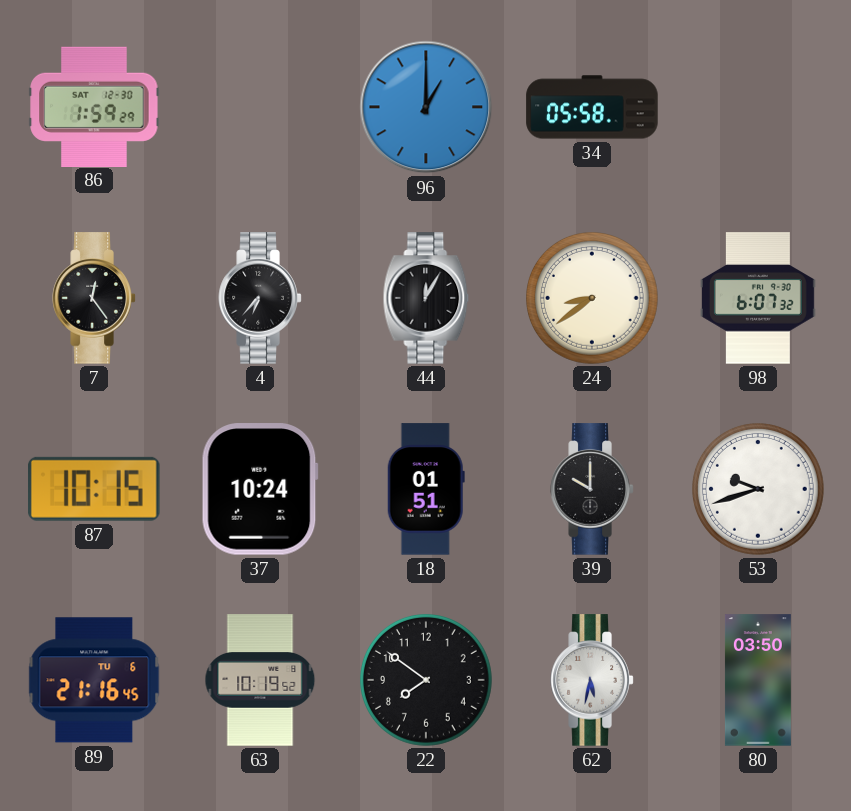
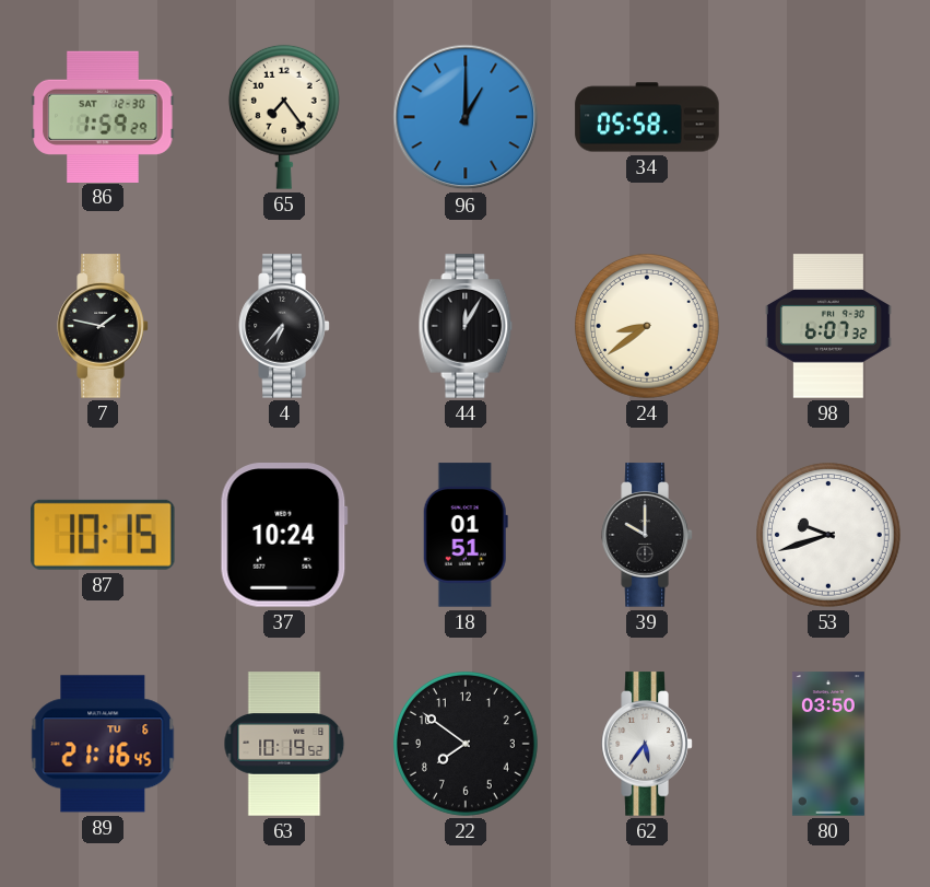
65: none -> 7:24 (284, 117)
7: 12:24 -> 1:47 (103, 326)
62: 5:32 -> 5:36 (647, 744)
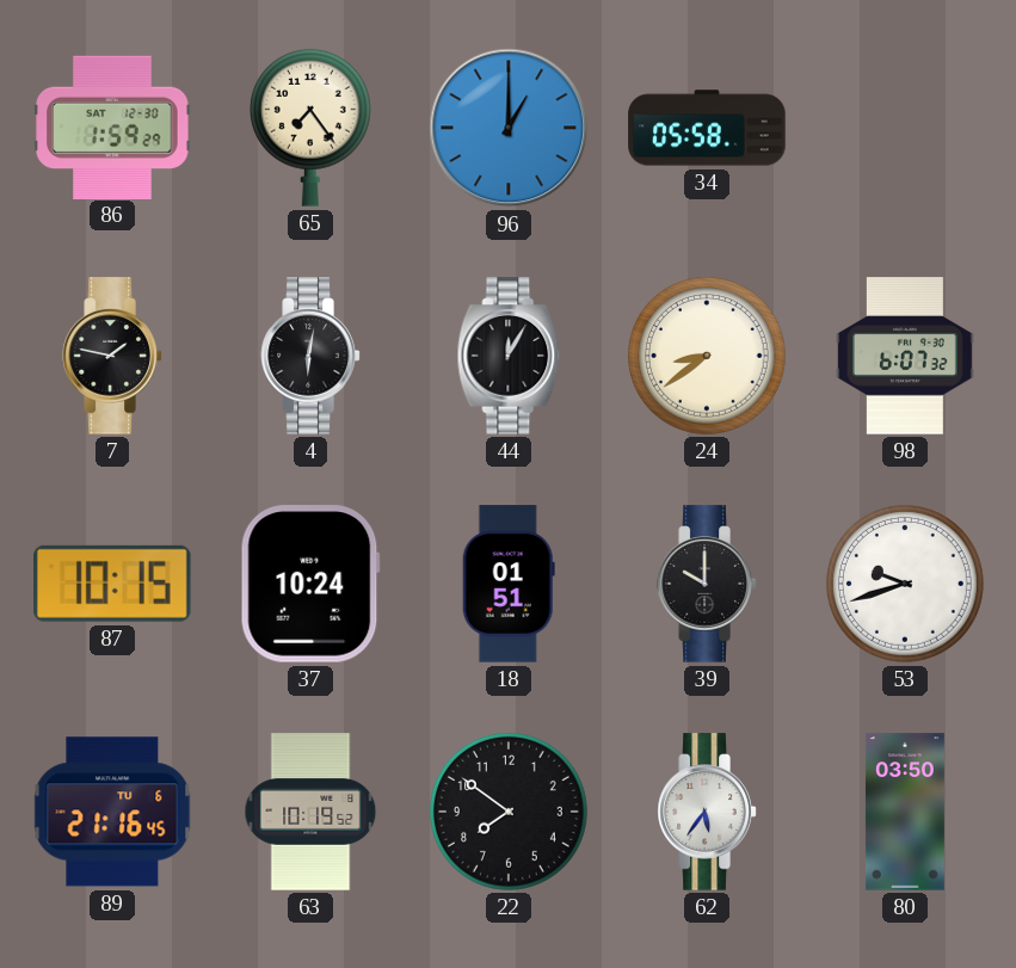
4: 6:37 -> 6:02 (310, 356)
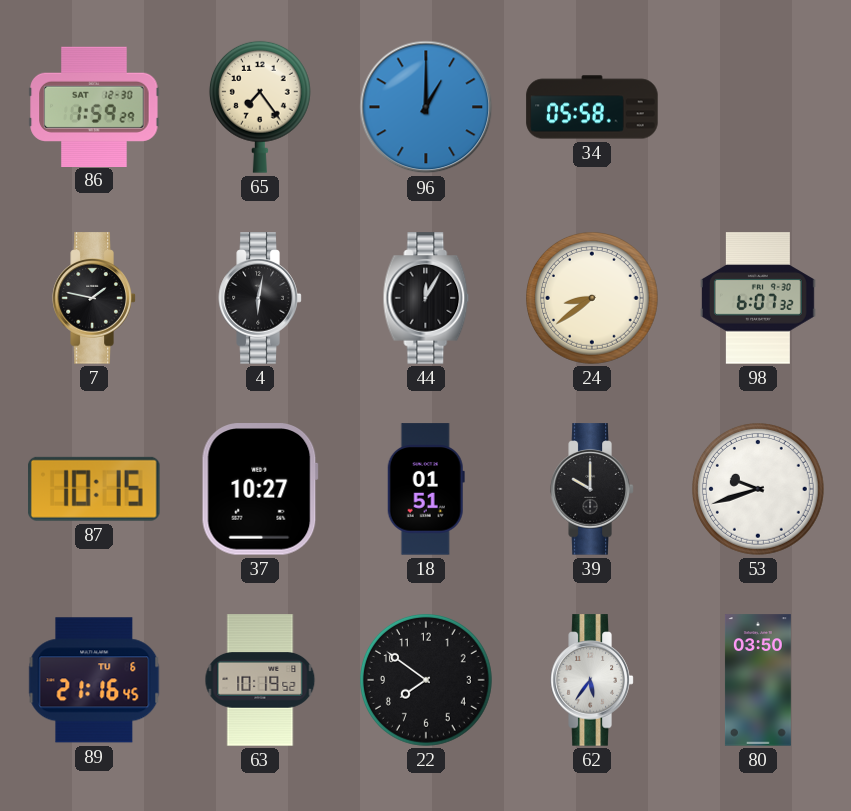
37: 10:24 -> 10:27 (260, 489)
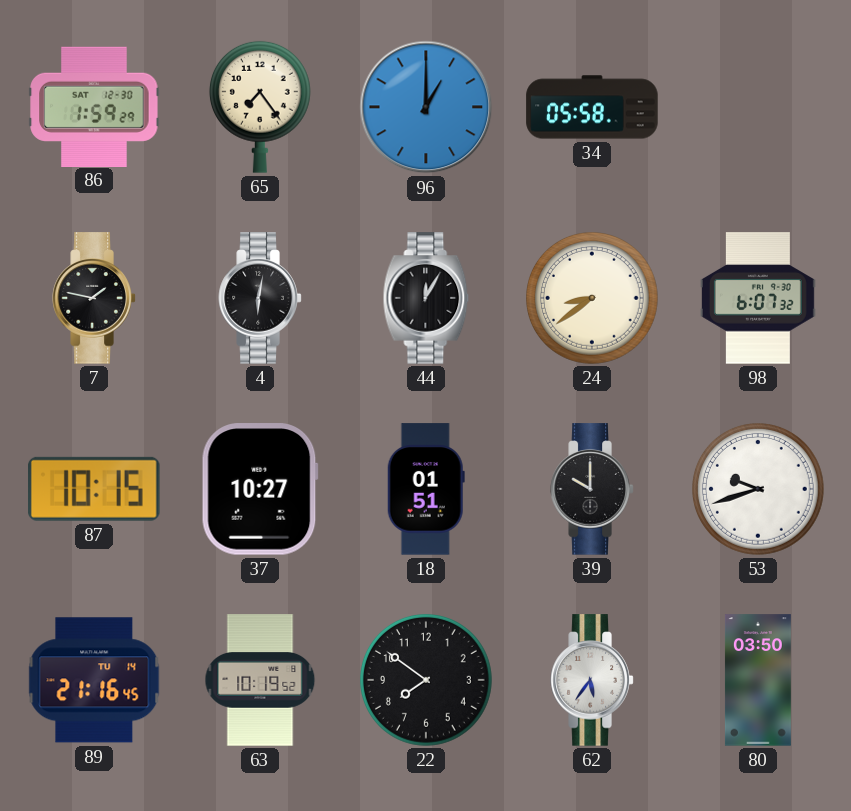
89 date: TU 6 -> TU 14 (94, 680)
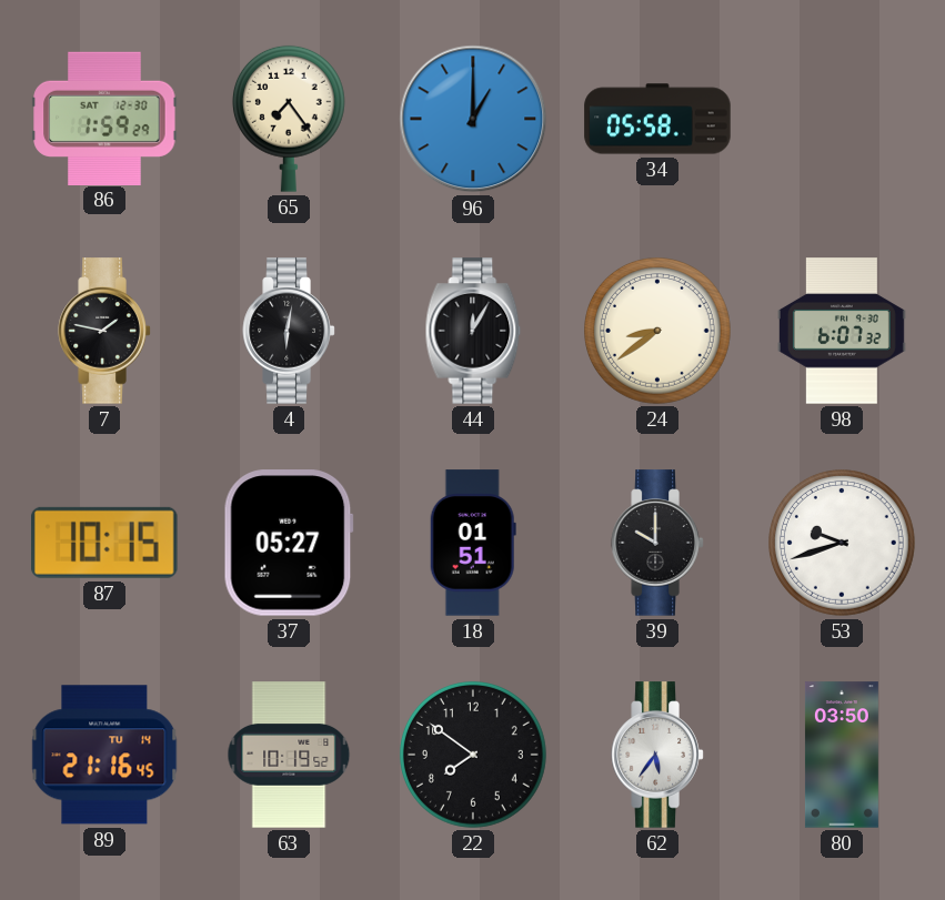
37: 10:27 -> 05:27 (289, 543)
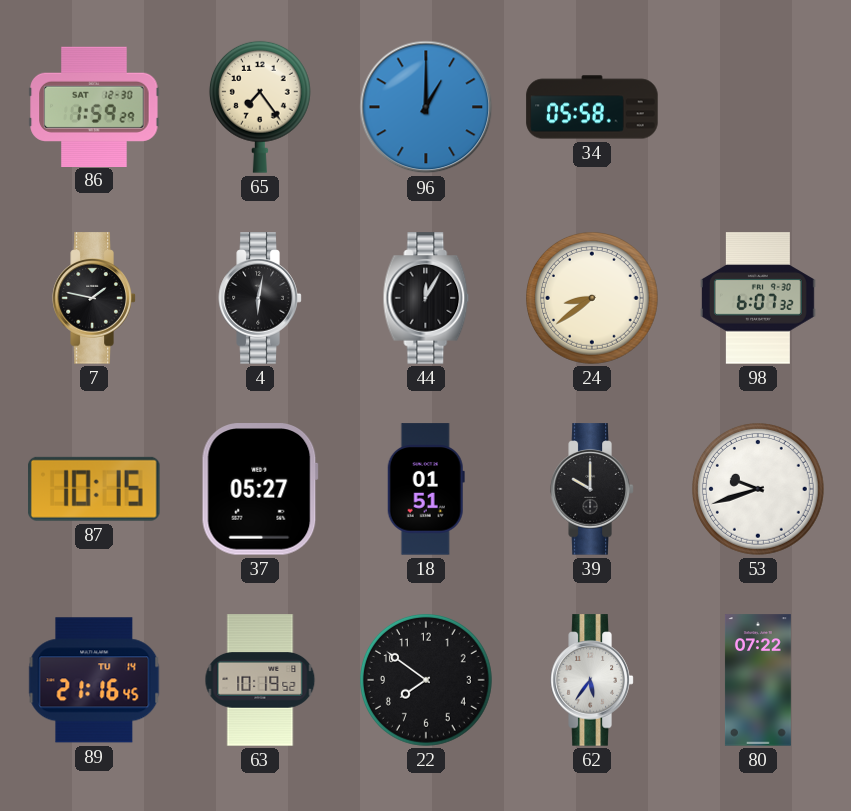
80: 03:50 -> 07:22 (758, 680)
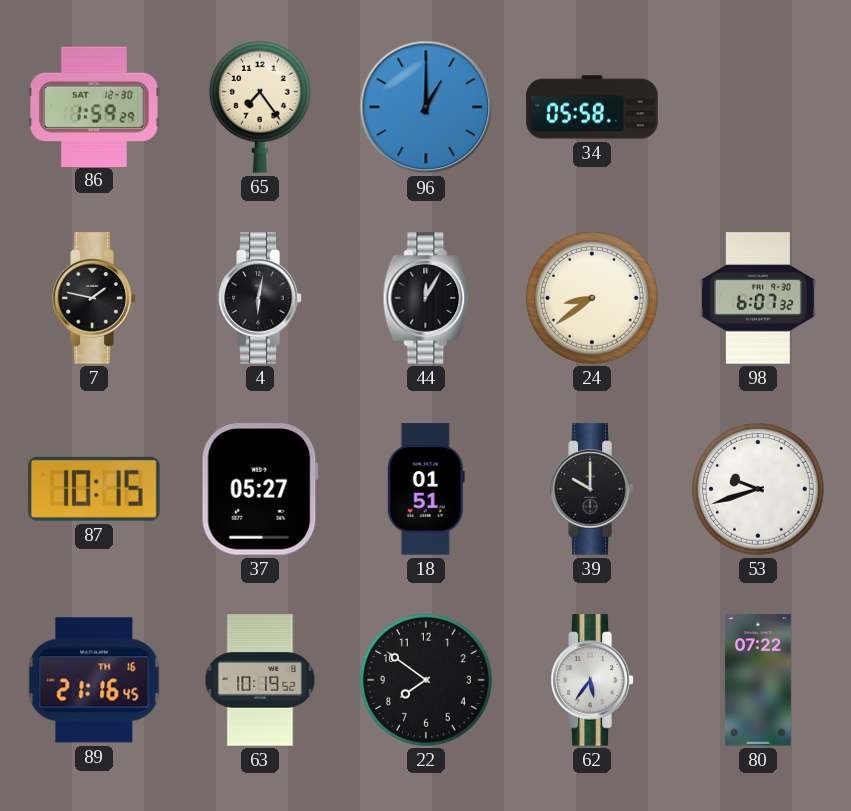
89 date: TU 14 -> TH 16 (94, 680)
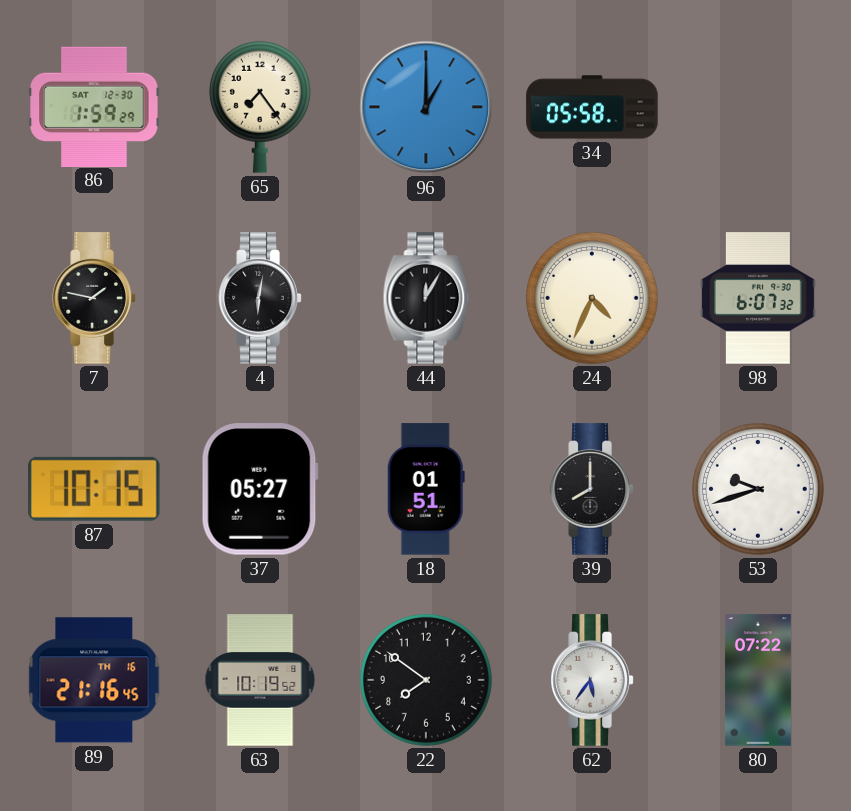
24: 8:39 -> 4:34 (593, 299)
39: 10:00 -> 8:00 (592, 489)
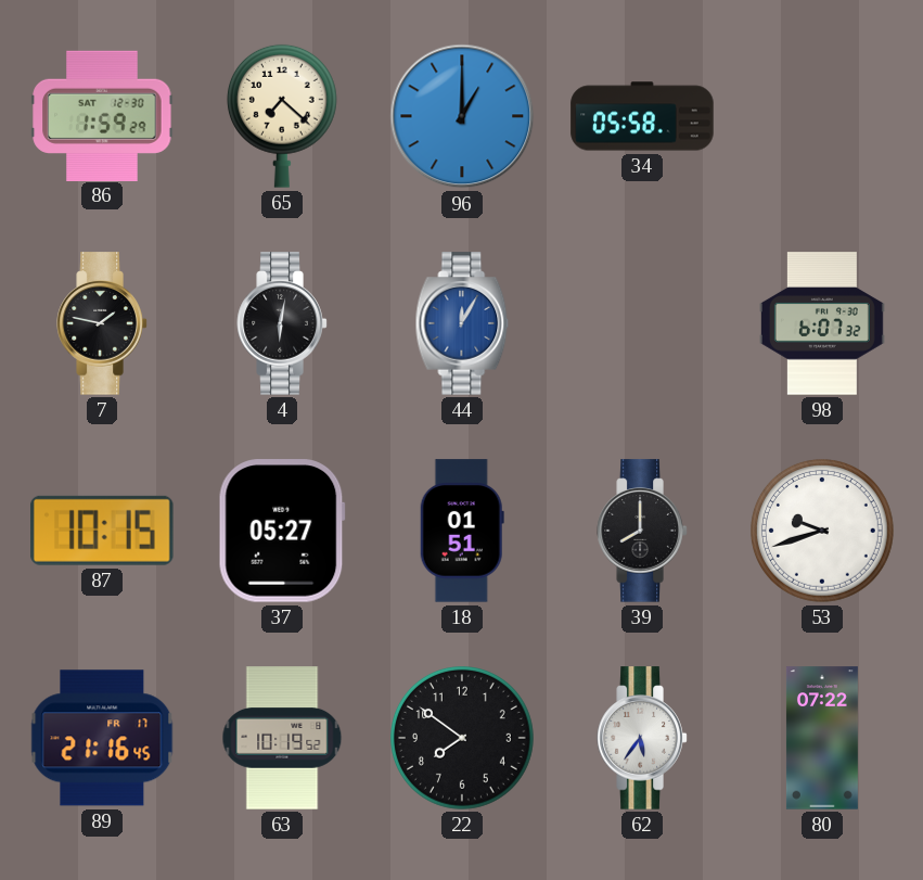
65: 7:24 -> 7:22 (282, 116)
44 dial: black -> blue (462, 323)
24: 4:34 -> none (593, 299)
89 date: TH 16 -> FR 17 (102, 738)
